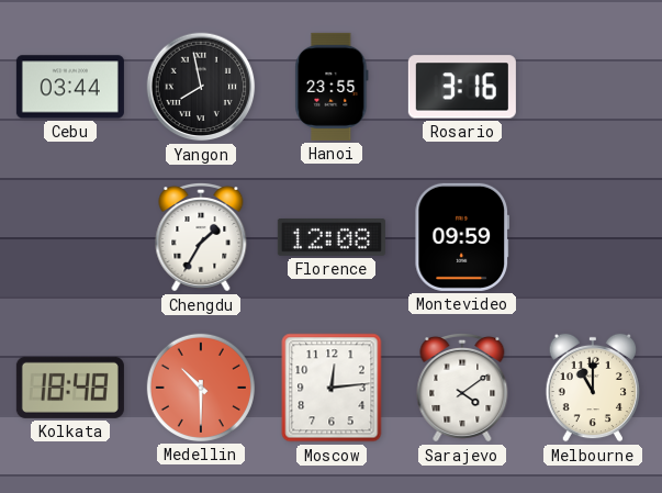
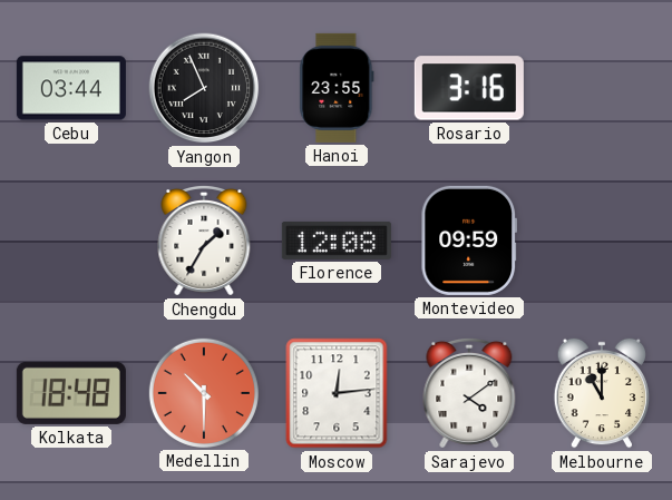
Yangon: 7:58 -> 7:56 (204, 88)
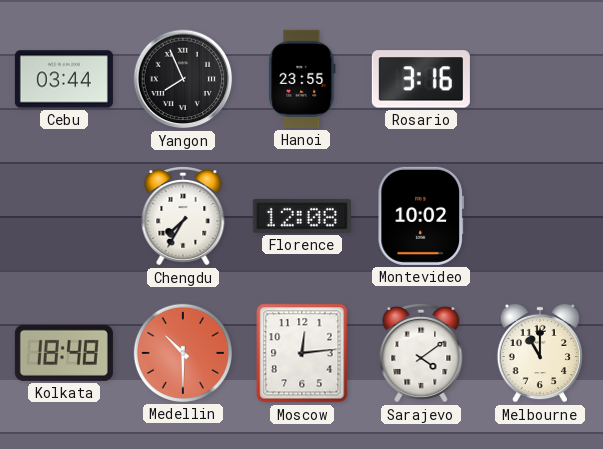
Chengdu: 1:35 -> 7:35 (183, 216)
Montevideo: 09:59 -> 10:02 (420, 216)
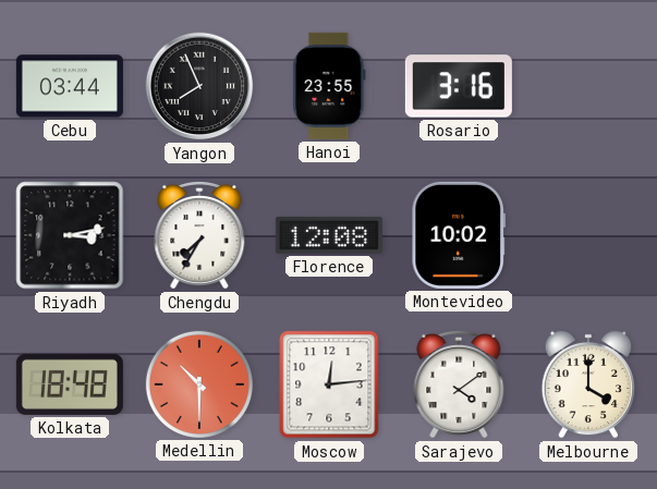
Riyadh: none -> 3:13 (70, 235)
Melbourne: 11:00 -> 4:00 (587, 384)
